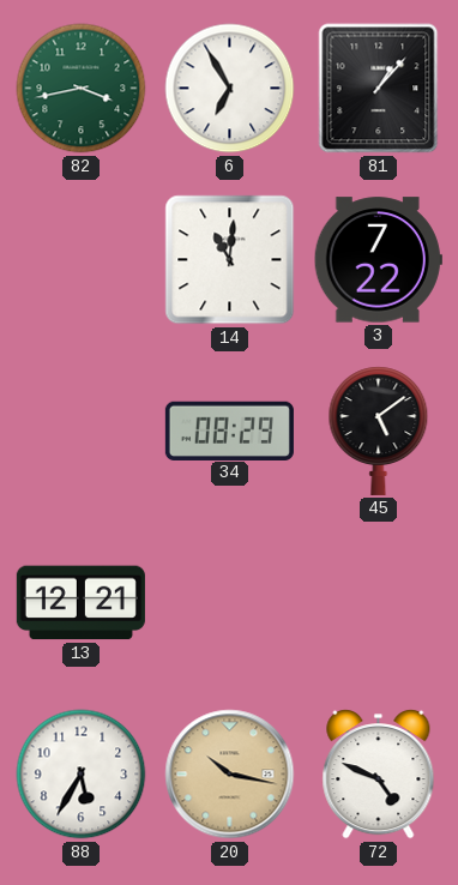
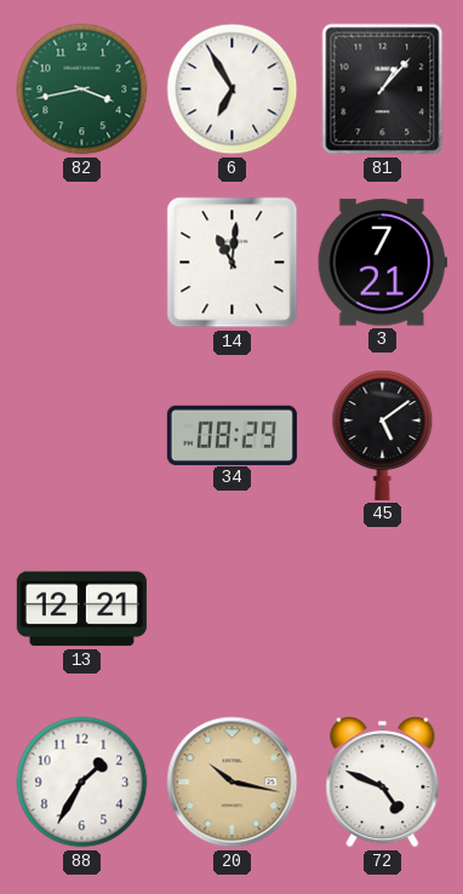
3: 7:22 -> 7:21 (382, 263)
88: 5:35 -> 1:35 (82, 783)
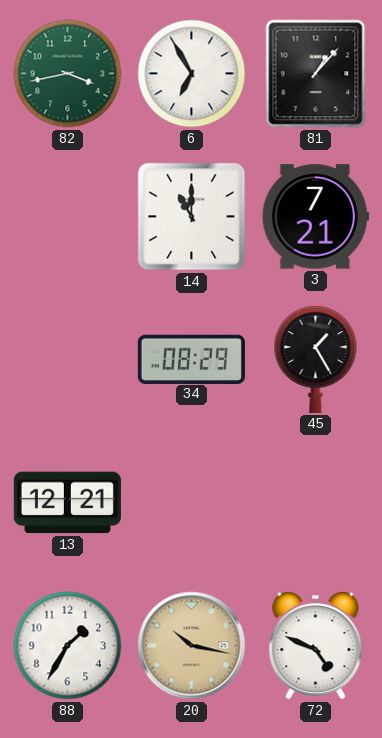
14: 11:01 -> 11:00 (192, 217)
45: 5:09 -> 1:25 (316, 359)
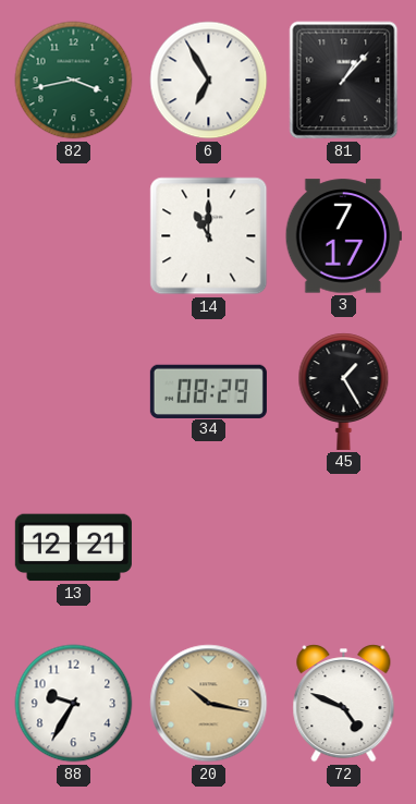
3: 7:21 -> 7:17 (343, 236)
88: 1:35 -> 9:35 (74, 704)
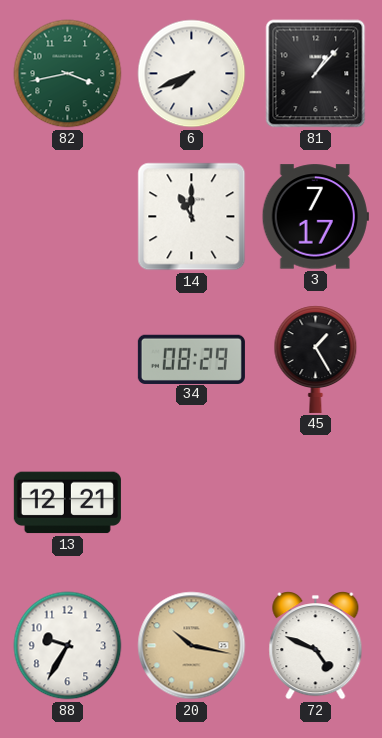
6: 6:55 -> 7:41 (192, 74)
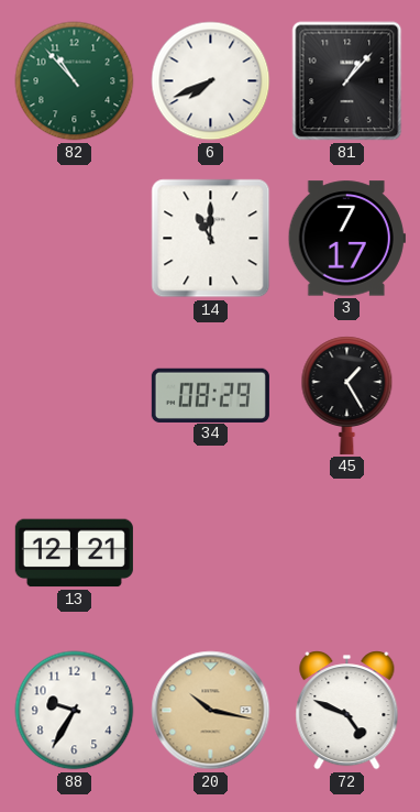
82: 3:43 -> 10:53 (75, 81)
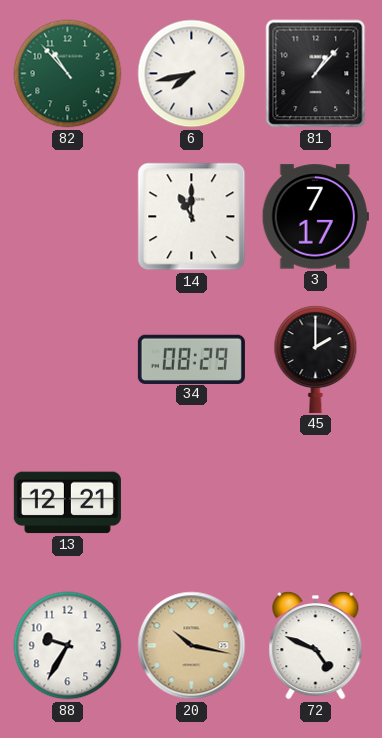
6: 7:41 -> 7:43 (192, 74)
45: 1:25 -> 2:00 (316, 359)
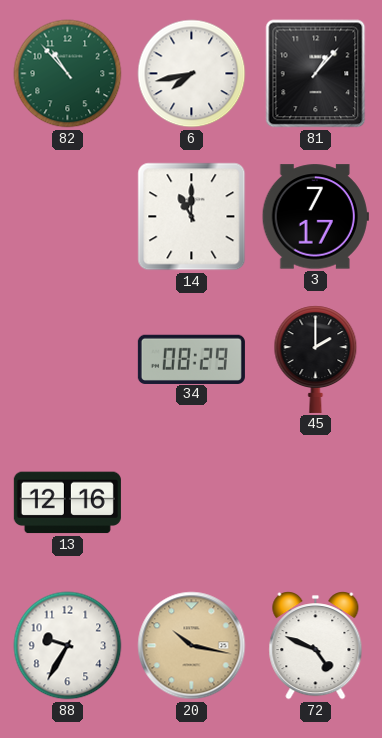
13: 12:21 -> 12:16 (67, 503)
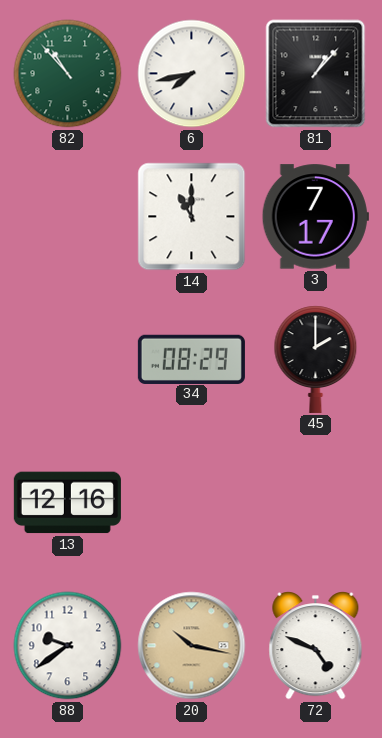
88: 9:35 -> 9:39 (68, 646)
